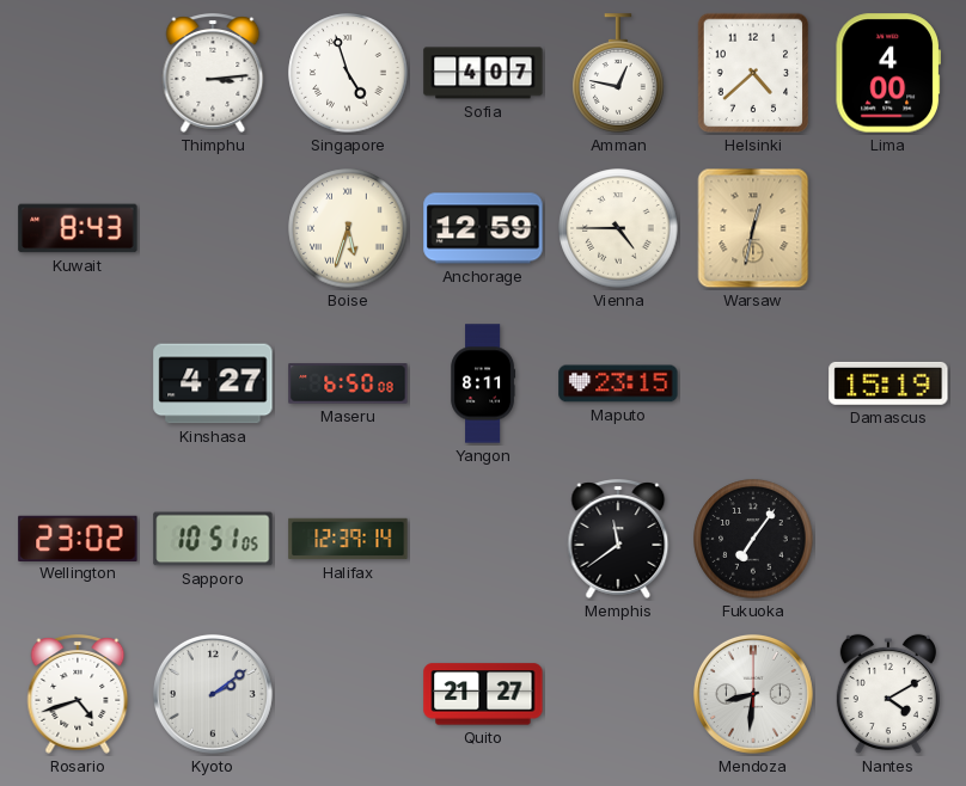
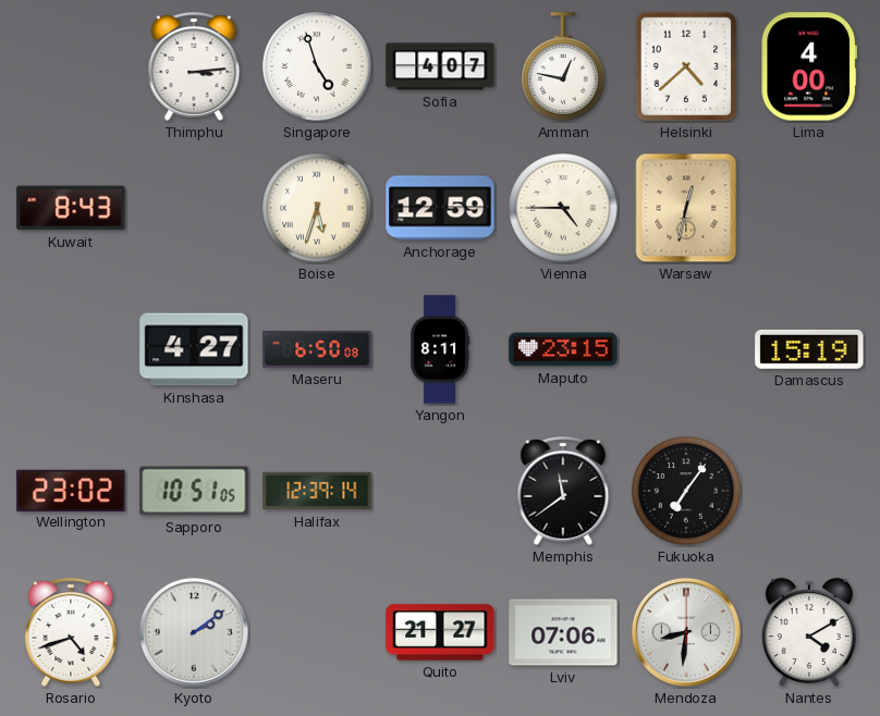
Lviv: none -> 07:06 (563, 632)
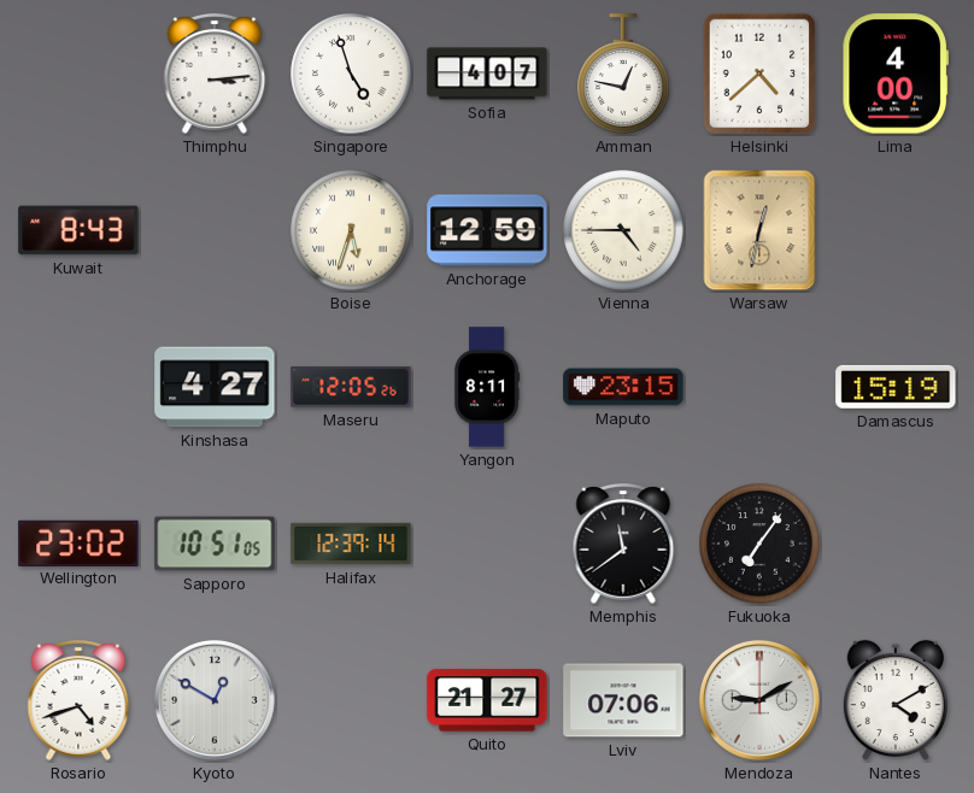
Maseru: 6:50 -> 12:05 (351, 387)
Kyoto: 2:09 -> 12:50 (215, 700)
Mendoza: 8:31 -> 9:10 (759, 700)
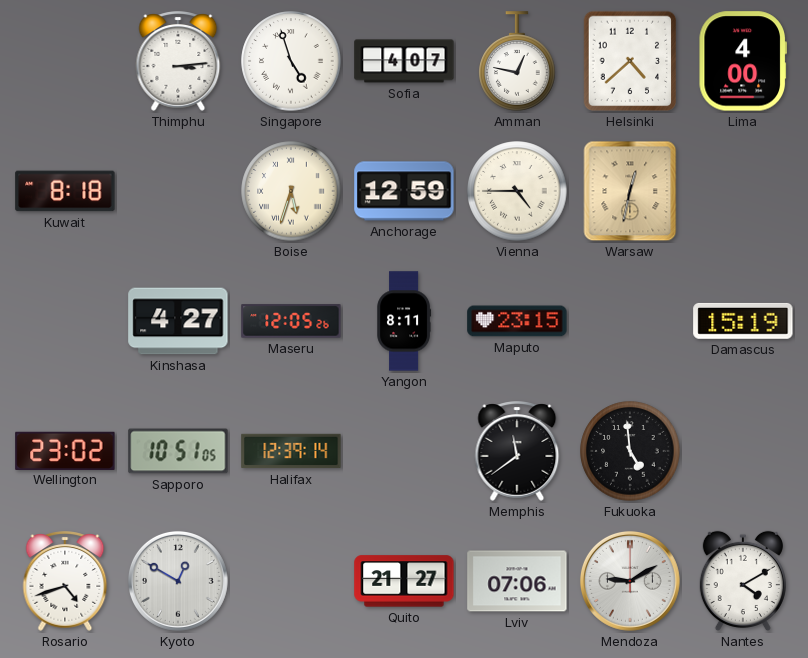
Kuwait: 8:43 -> 8:18 (65, 191)
Fukuoka: 7:06 -> 4:59 (630, 451)
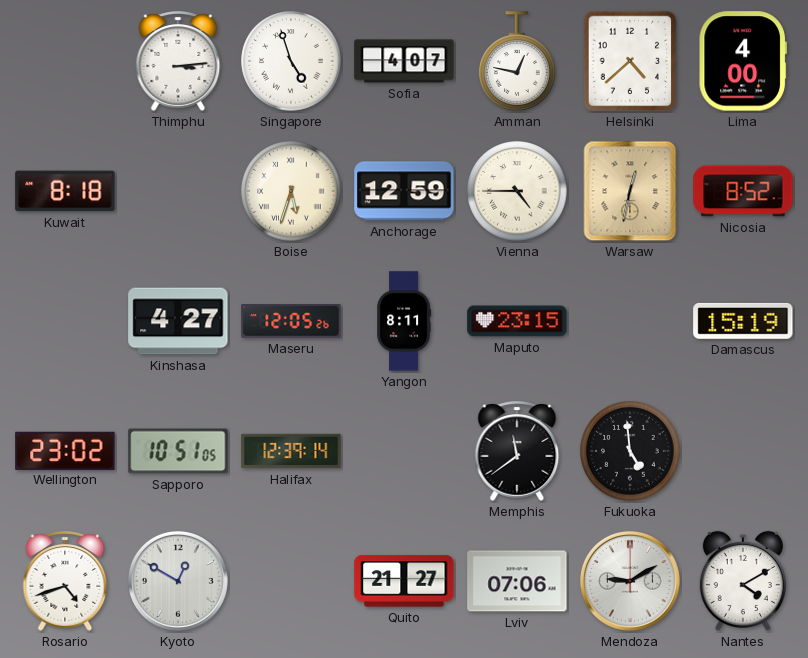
Nicosia: none -> 8:52 (743, 191)
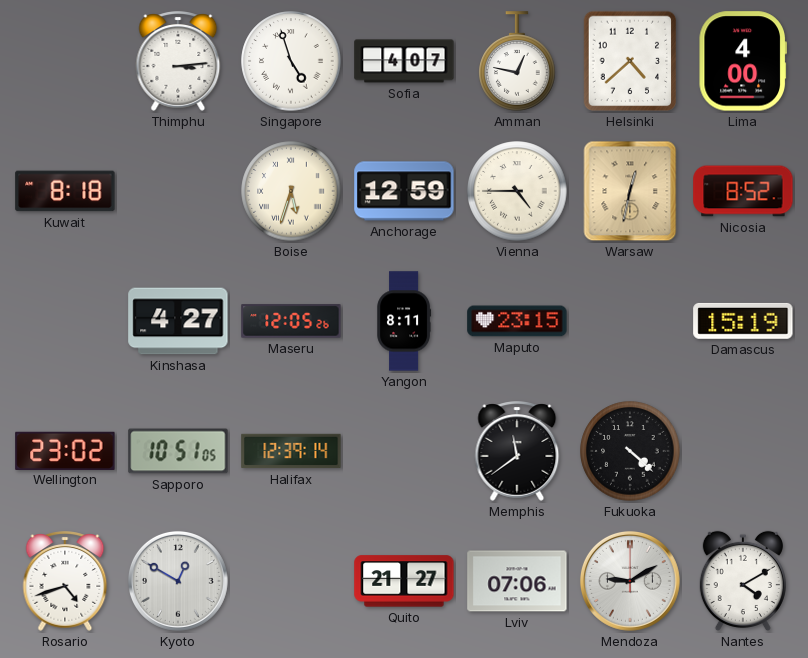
Fukuoka: 4:59 -> 4:22 (630, 451)
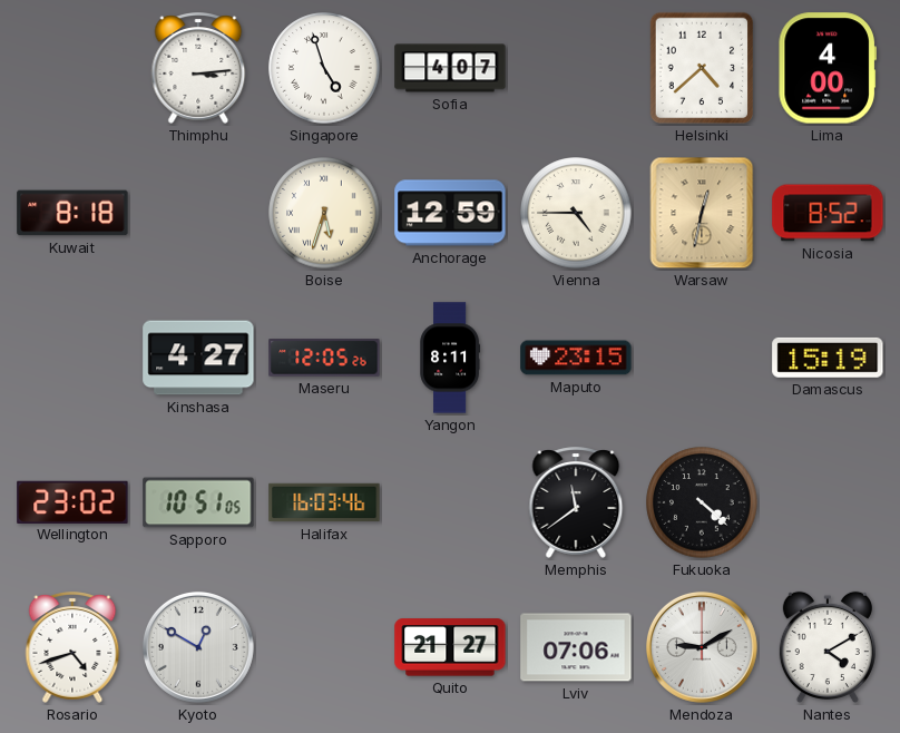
Amman: 12:47 -> none (517, 61)
Halifax: 12:39 -> 16:03 (324, 502)
